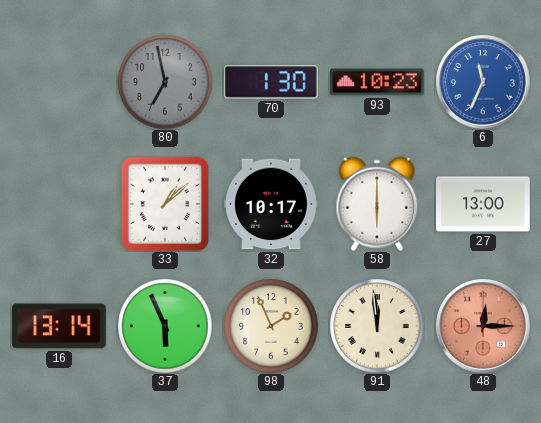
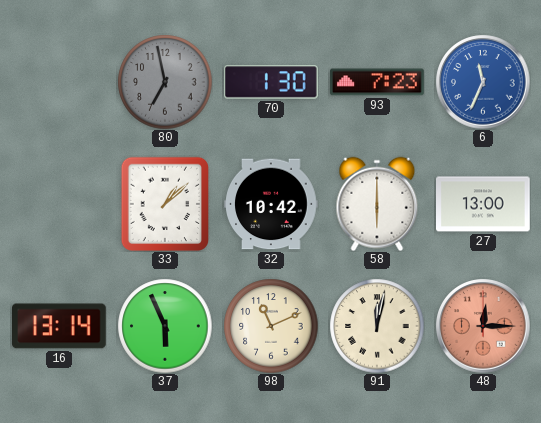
93: 10:23 -> 7:23 (377, 82)
32: 10:17 -> 10:42 (271, 204)
98: 1:56 -> 11:11 (271, 326)
91: 11:59 -> 12:02 (377, 326)
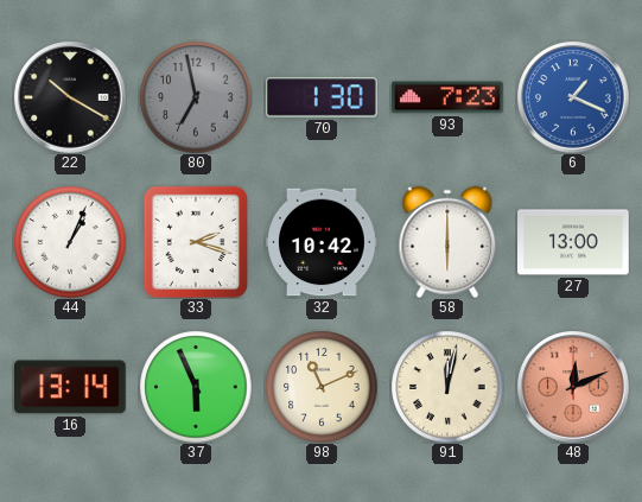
22: none -> 10:20 (70, 97)
6: 11:34 -> 1:19 (573, 97)
44: none -> 1:04 (70, 242)
33: 1:08 -> 2:18 (195, 241)
48: 12:15 -> 12:11 (573, 387)
